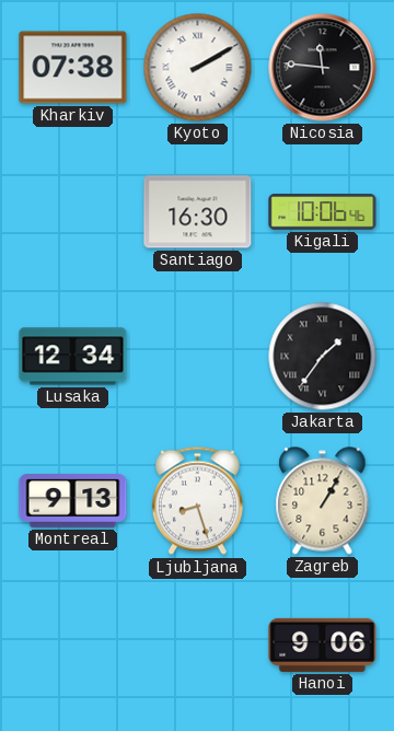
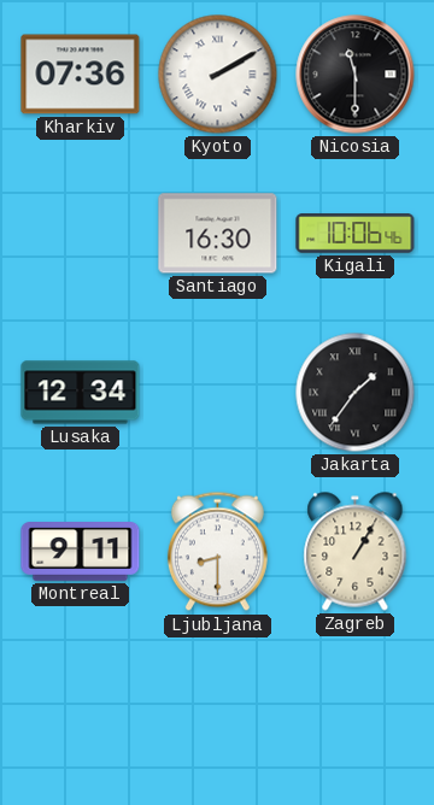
Kharkiv: 07:38 -> 07:36 (81, 75)
Nicosia: 11:46 -> 11:30 (356, 75)
Montreal: 9:13 -> 9:11 (81, 552)
Ljubljana: 8:27 -> 8:30 (217, 552)
Hanoi: 9:06 -> none (323, 645)
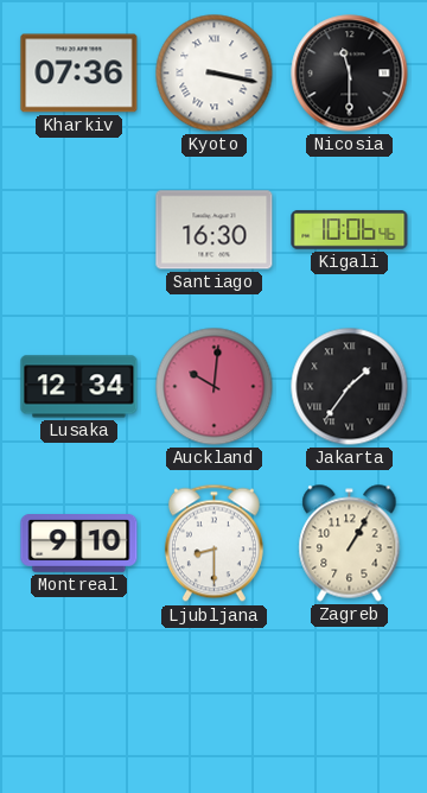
Kyoto: 2:10 -> 3:17 (215, 74)
Auckland: none -> 10:01 (215, 387)
Montreal: 9:11 -> 9:10 (79, 544)
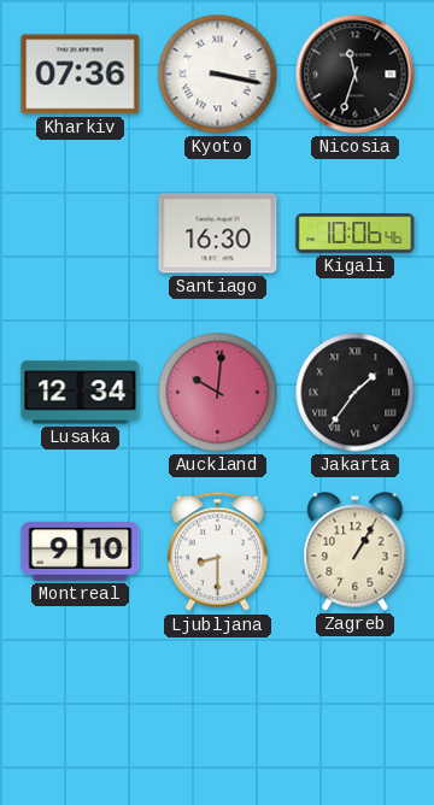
Nicosia: 11:30 -> 11:33 (356, 75)
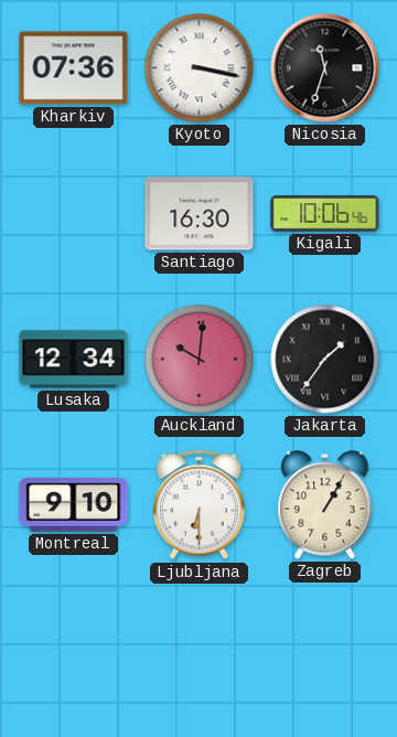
Ljubljana: 8:30 -> 6:30 (198, 505)
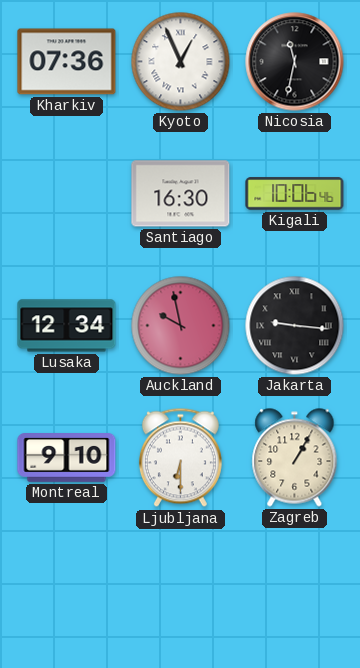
Kyoto: 3:17 -> 12:56 (181, 62)
Nicosia: 11:33 -> 11:32 (295, 62)
Auckland: 10:01 -> 9:58 (181, 326)
Jakarta: 1:36 -> 9:16 (295, 326)
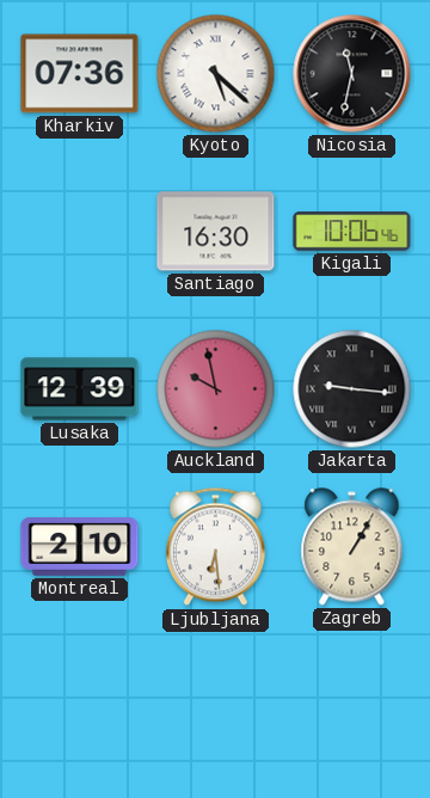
Kyoto: 12:56 -> 5:22 (216, 74)
Lusaka: 12:34 -> 12:39 (80, 389)
Montreal: 9:10 -> 2:10 (80, 547)
Ljubljana: 6:30 -> 6:29 (215, 547)
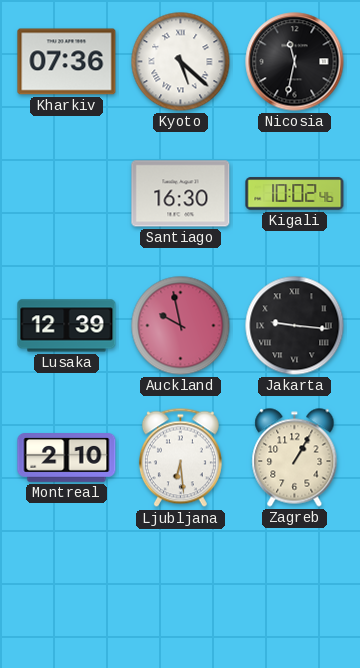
Kigali: 10:06 -> 10:02 (295, 194)
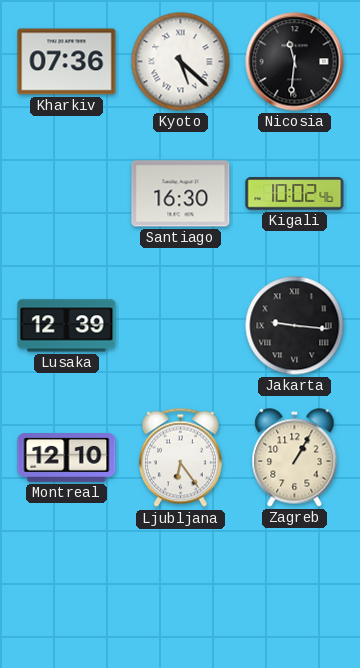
Nicosia: 11:32 -> 11:31 (295, 62)
Auckland: 9:58 -> none (181, 326)
Montreal: 2:10 -> 12:10 (67, 458)
Ljubljana: 6:29 -> 6:24 (180, 458)
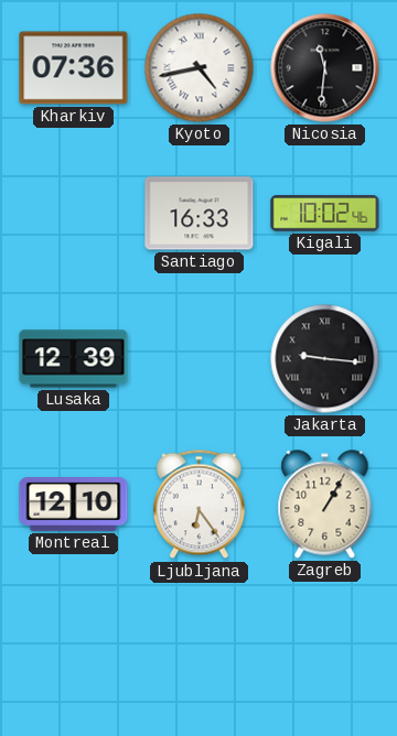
Kyoto: 5:22 -> 4:43 (200, 68)
Santiago: 16:30 -> 16:33 (200, 214)
